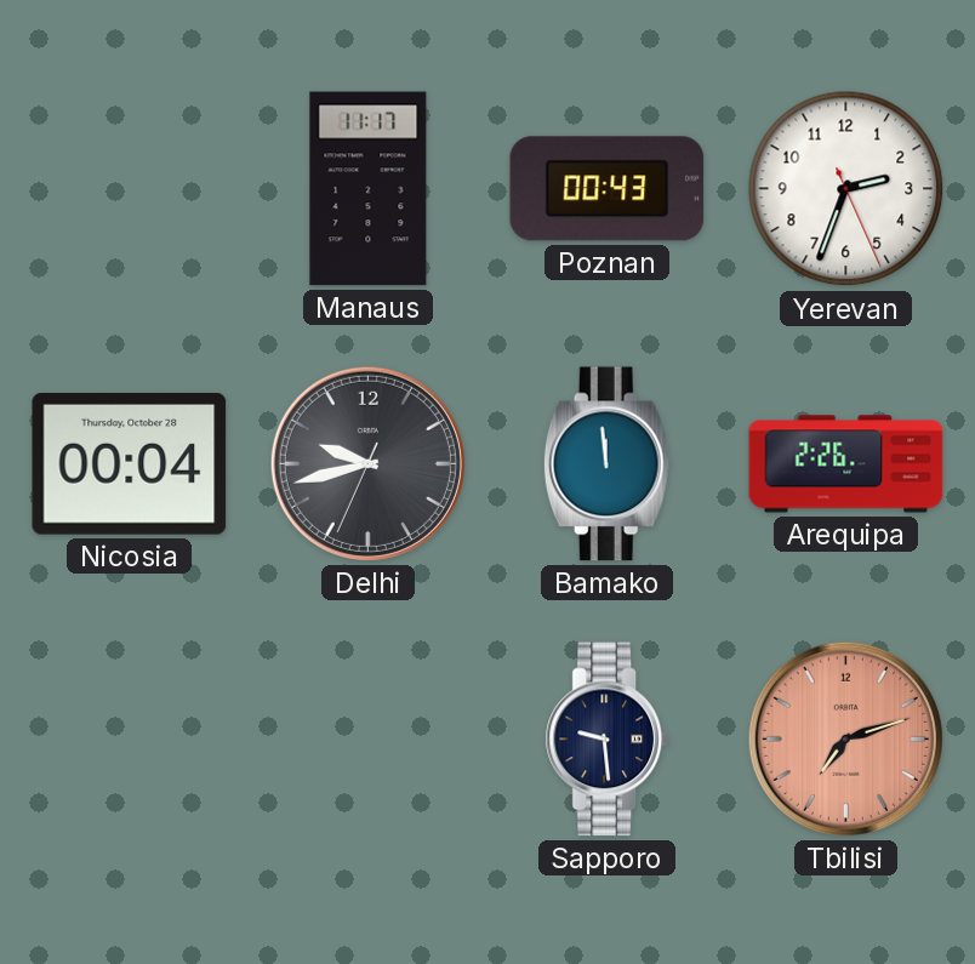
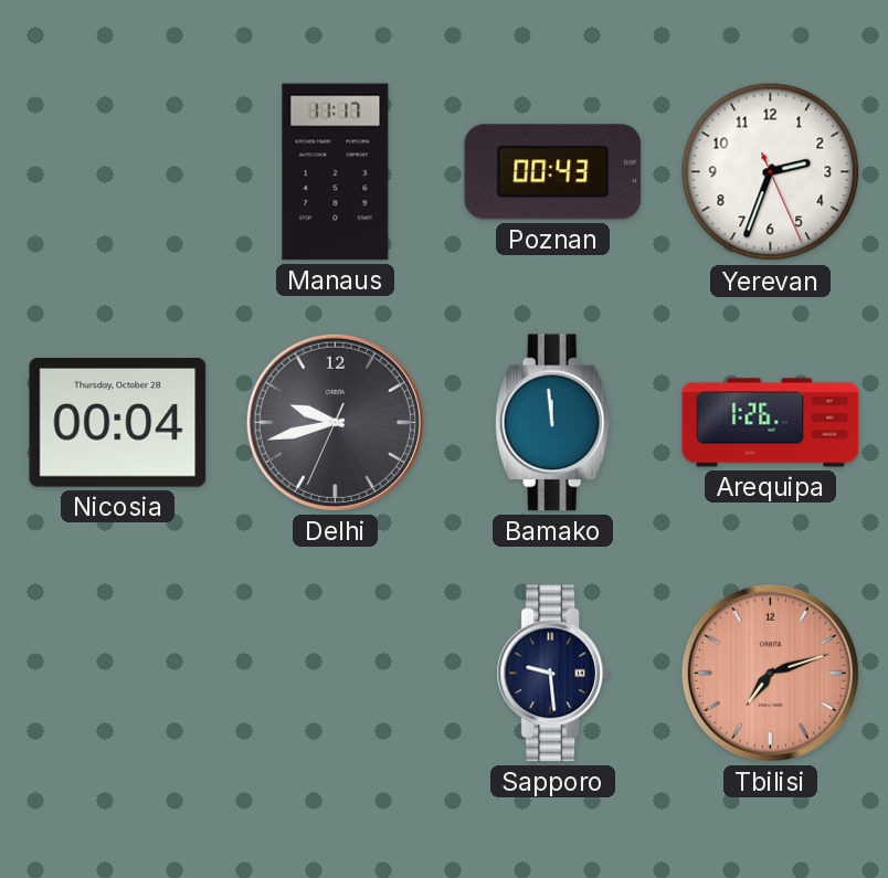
Arequipa: 2:26 -> 1:26 (771, 423)
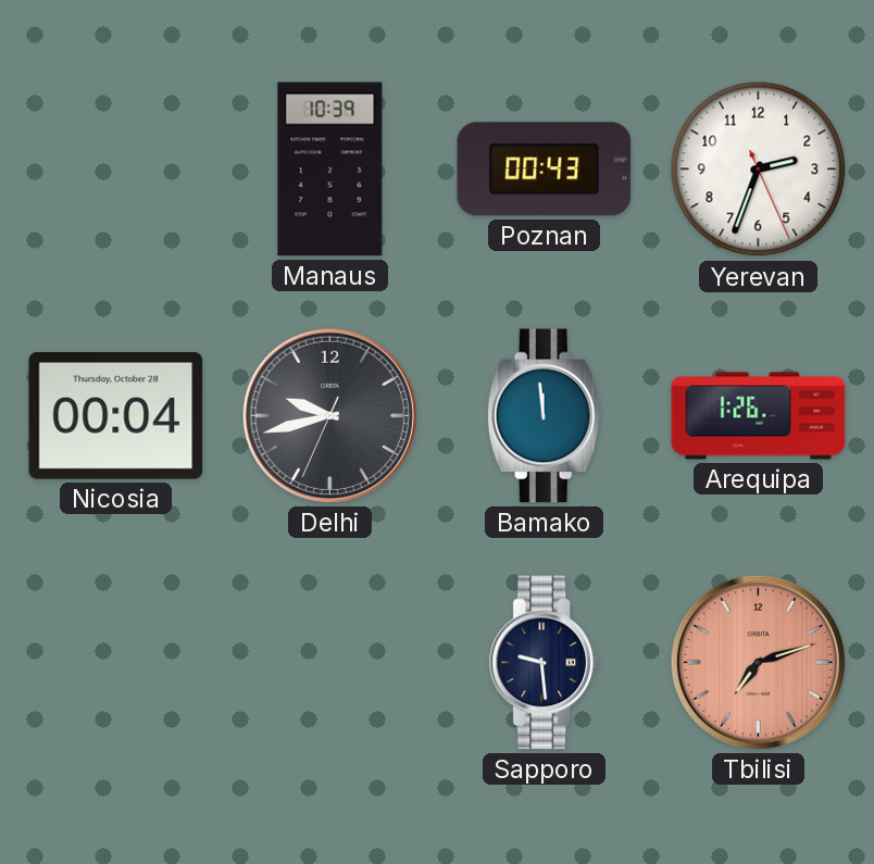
Manaus: 11:17 -> 10:39 (330, 170)
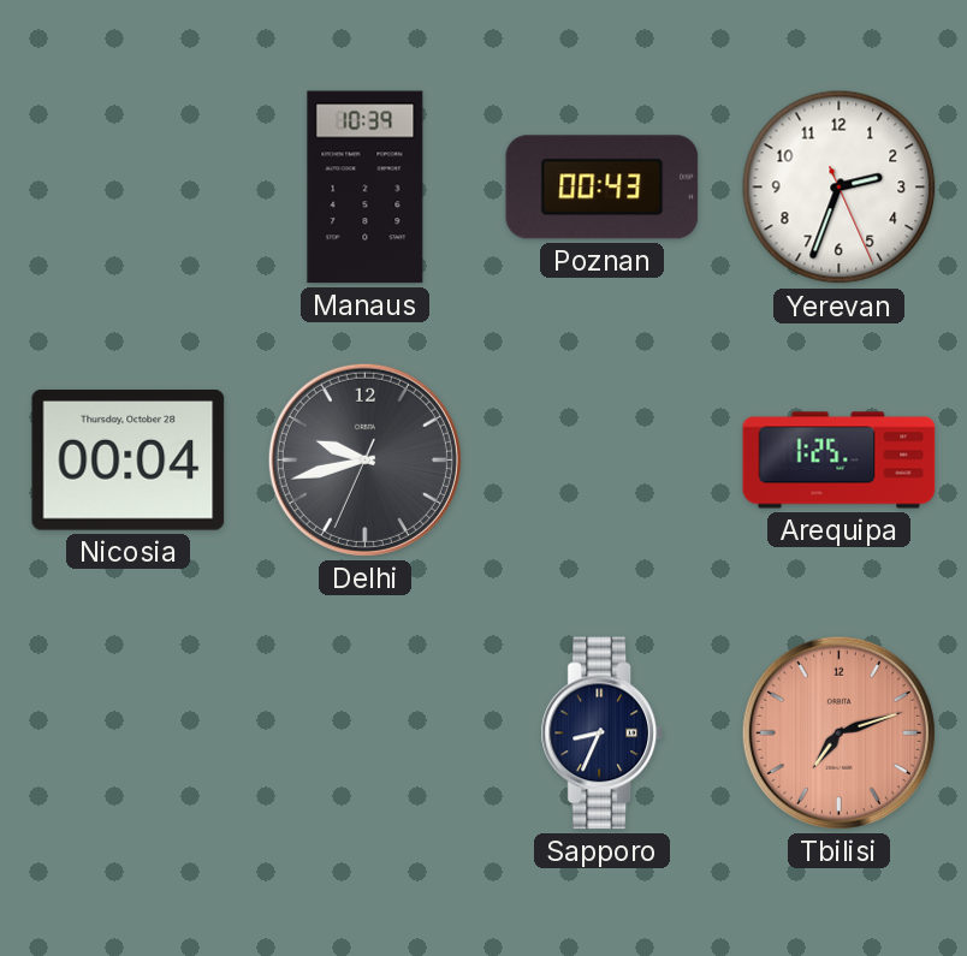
Bamako: 11:59 -> none (544, 416)
Arequipa: 1:26 -> 1:25 (840, 461)
Sapporo: 9:29 -> 8:34 (603, 734)
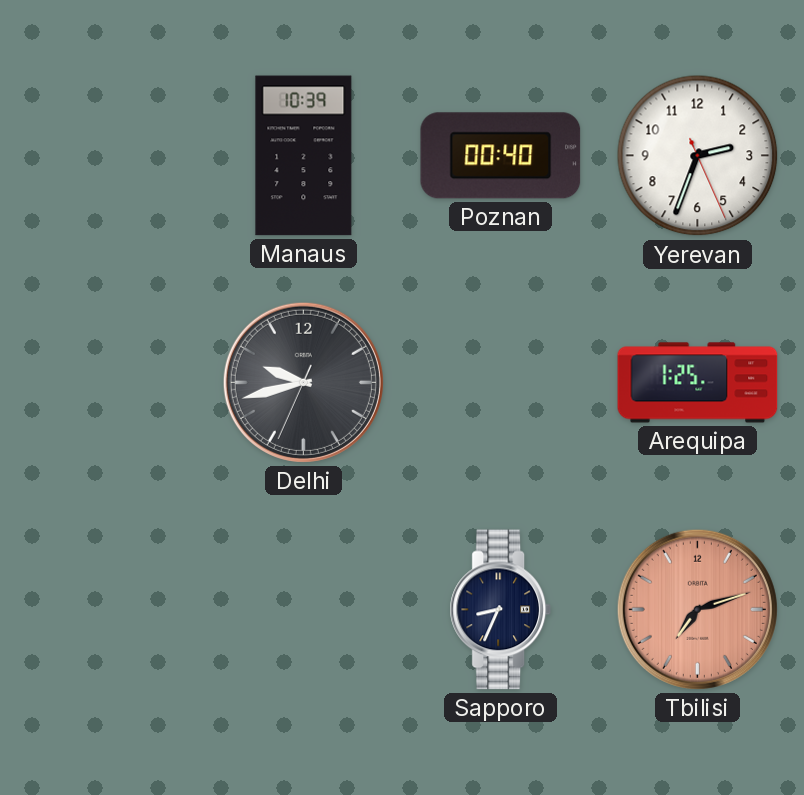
Poznan: 00:43 -> 00:40 (501, 156)
Nicosia: 00:04 -> none (129, 461)
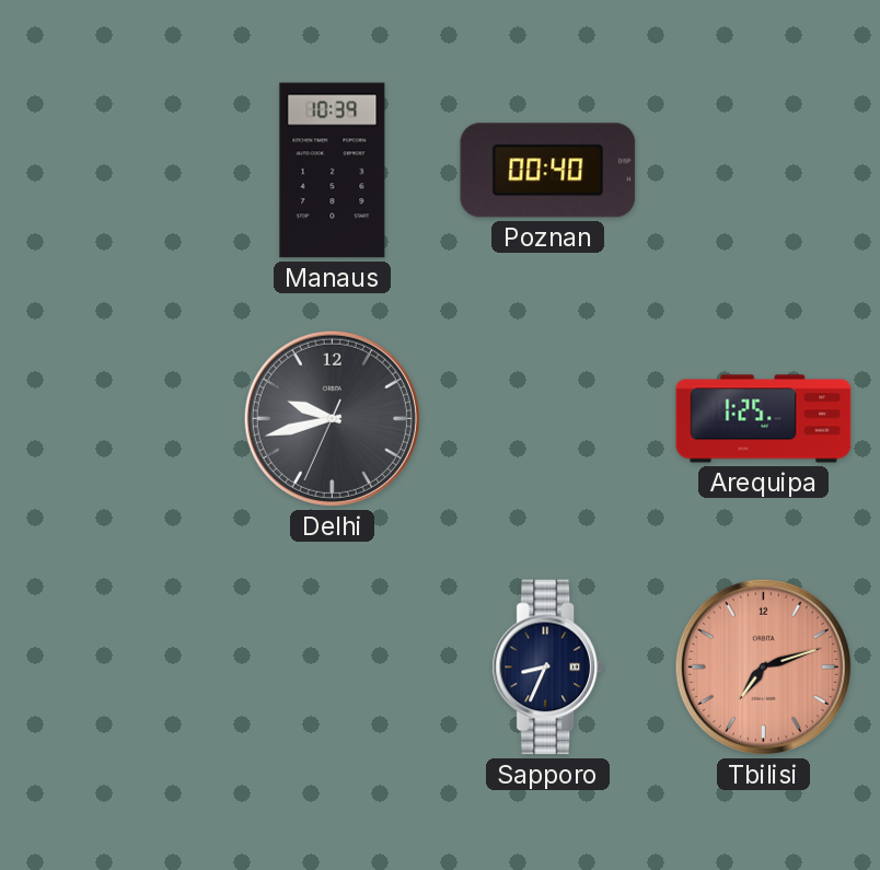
Yerevan: 2:33 -> none (698, 156)
